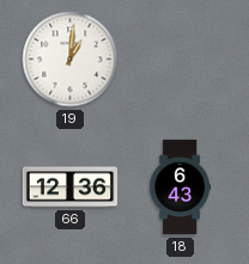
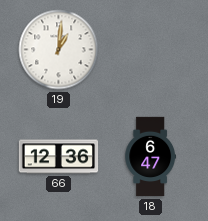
18: 6:43 -> 6:47 (151, 157)
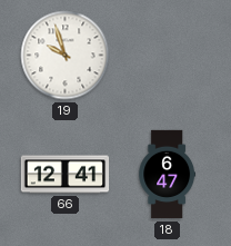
19: 1:01 -> 9:57 (66, 56)
66: 12:36 -> 12:41 (66, 175)
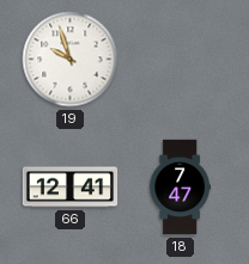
18: 6:47 -> 7:47 (181, 188)
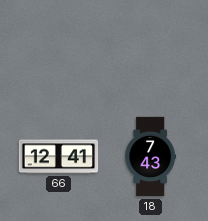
19: 9:57 -> none (71, 60)
18: 7:47 -> 7:43 (151, 157)
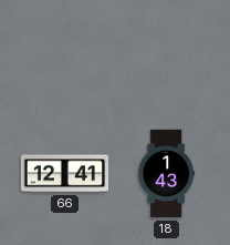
18: 7:43 -> 1:43 (167, 174)
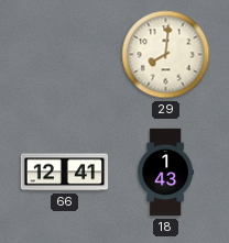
29: none -> 8:01 (166, 55)
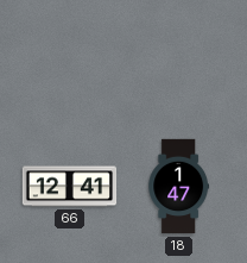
29: 8:01 -> none (166, 55)
18: 1:43 -> 1:47 (179, 187)
